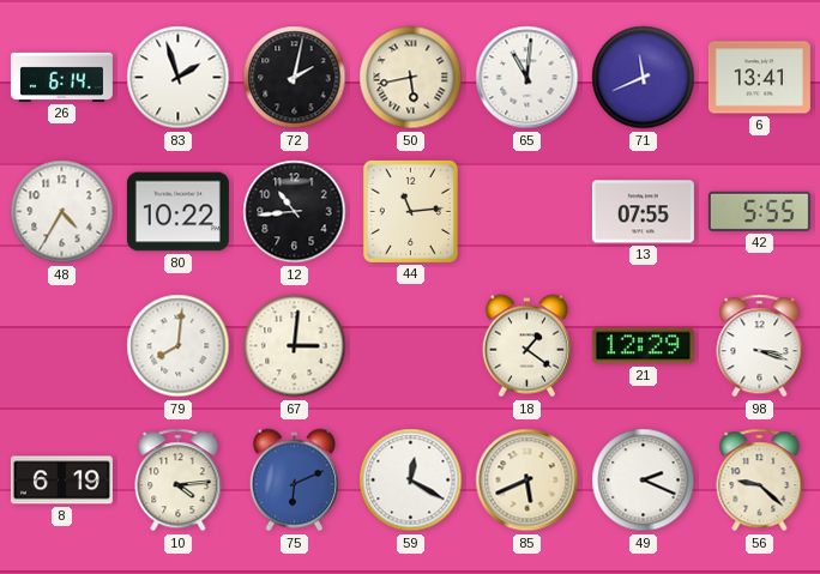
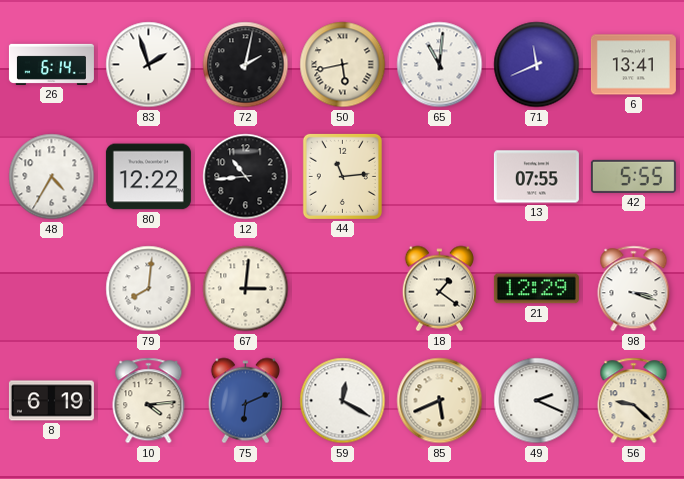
80: 10:22 -> 12:22 (148, 177)
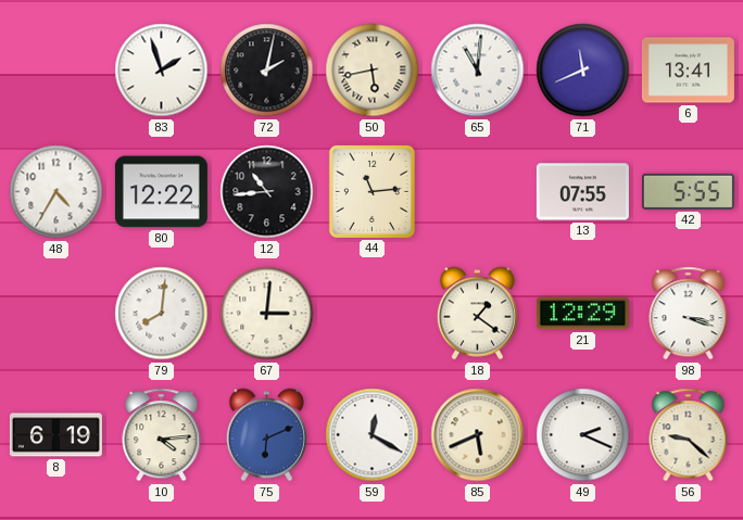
26: 6:14 -> none (51, 64)
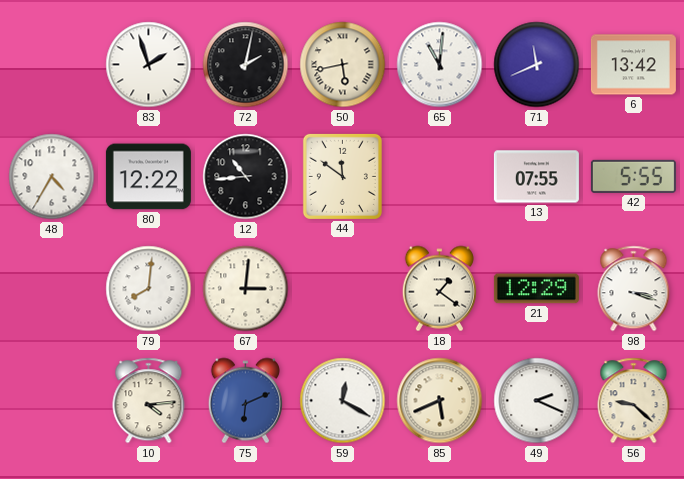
6: 13:41 -> 13:42 (633, 65)
44: 11:14 -> 11:51 (342, 176)
8: 6:19 -> none (55, 435)
